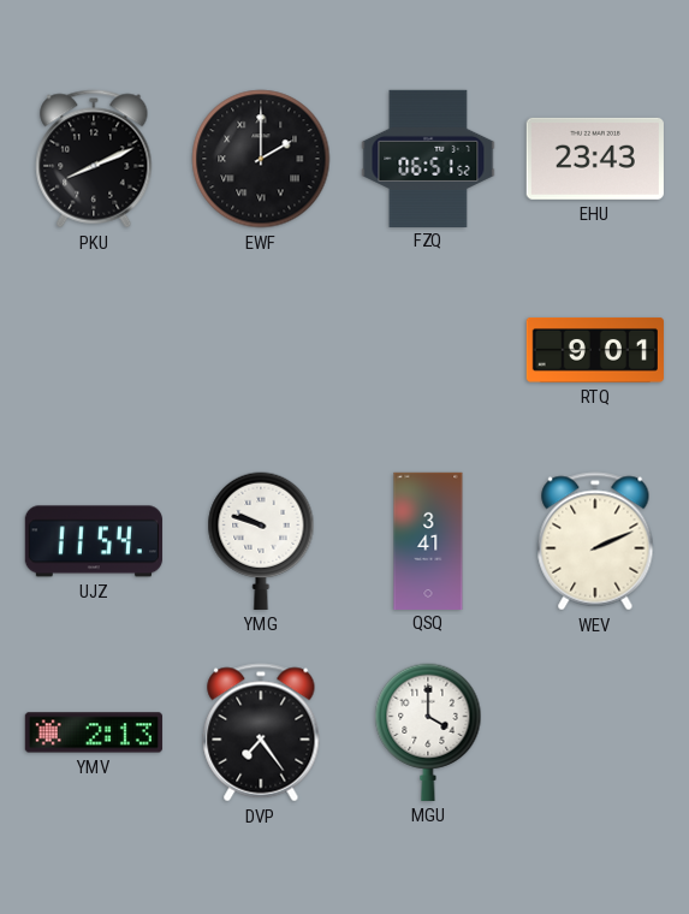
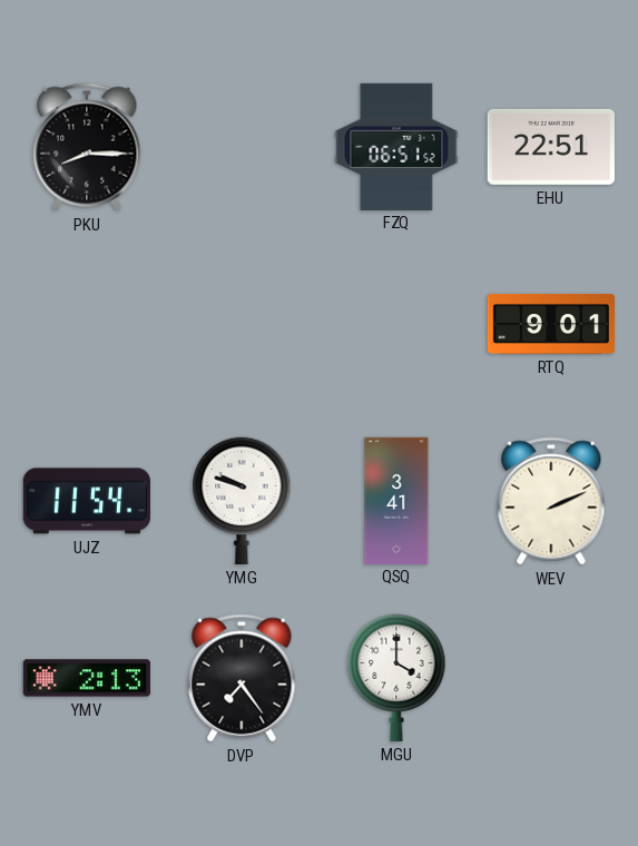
PKU: 8:11 -> 8:15 (87, 147)
EWF: 2:00 -> none (261, 159)
EHU: 23:43 -> 22:51 (551, 147)
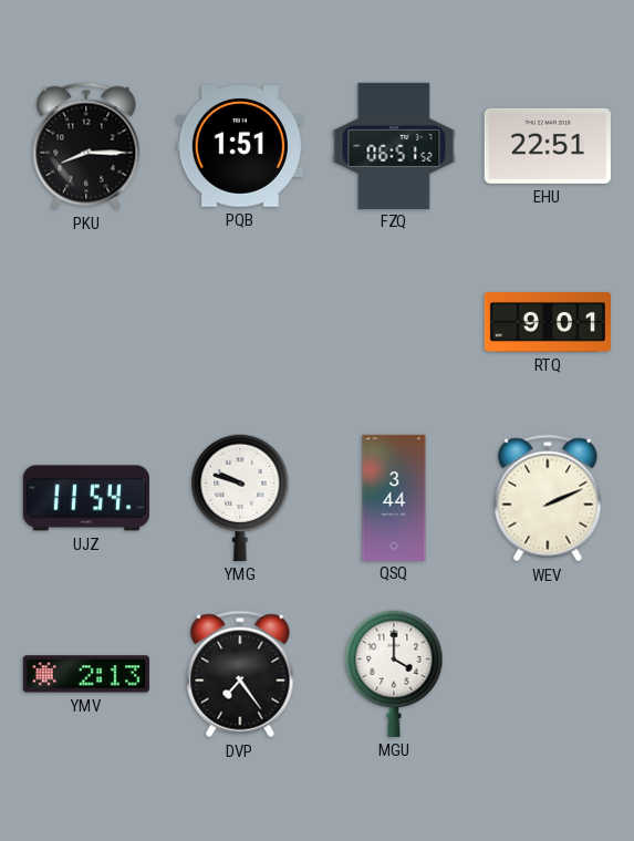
PQB: none -> 1:51 (240, 147)
QSQ: 3:41 -> 3:44 (394, 497)
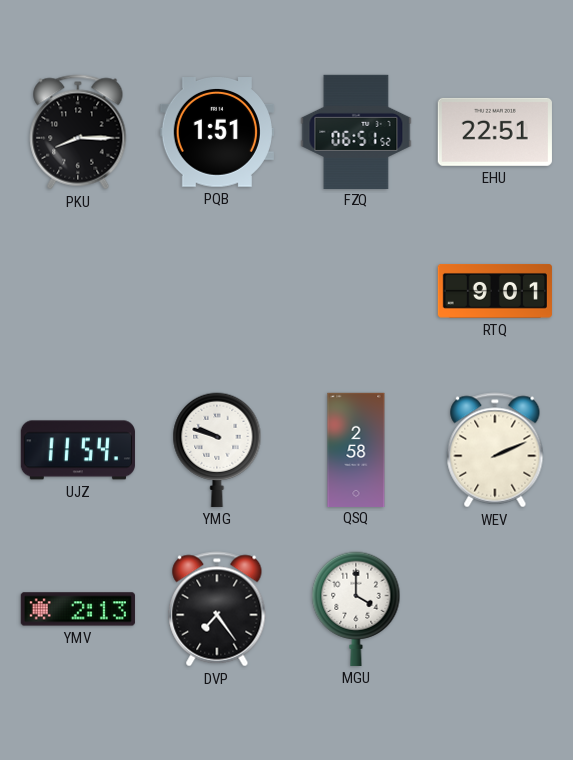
QSQ: 3:44 -> 2:58 (356, 449)
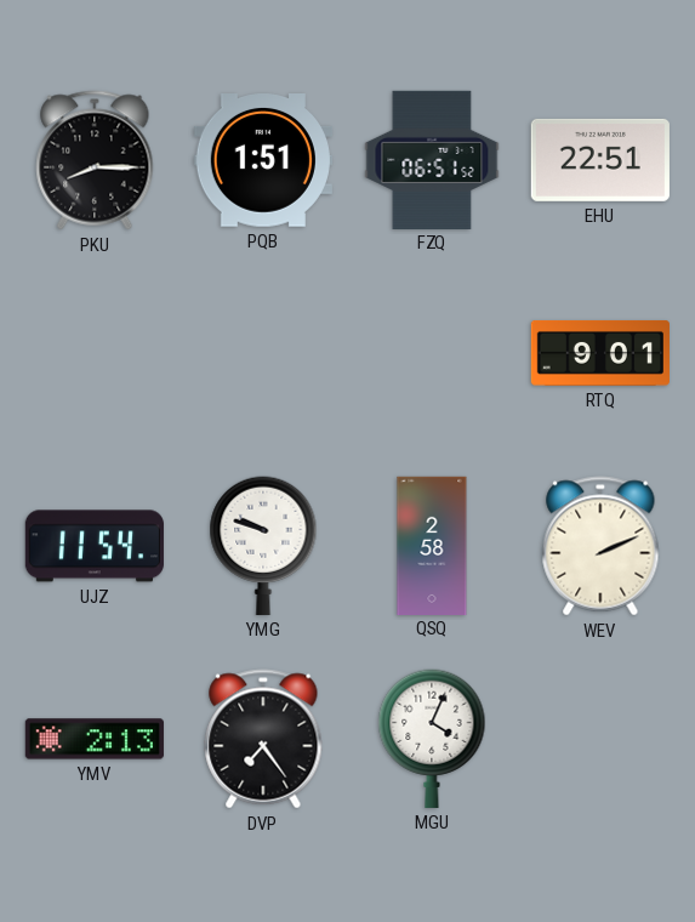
MGU: 4:00 -> 4:04 (432, 739)
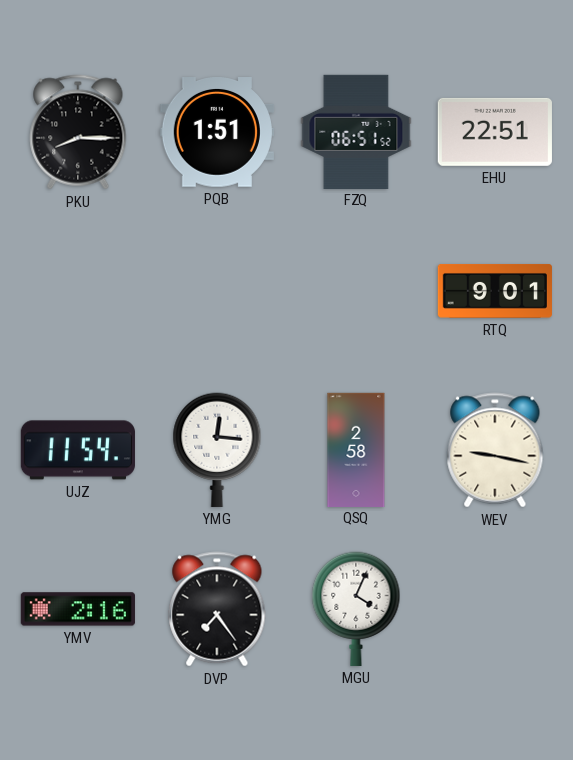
YMG: 9:48 -> 12:16 (217, 450)
WEV: 2:11 -> 9:17 (495, 450)
YMV: 2:13 -> 2:16 (78, 609)
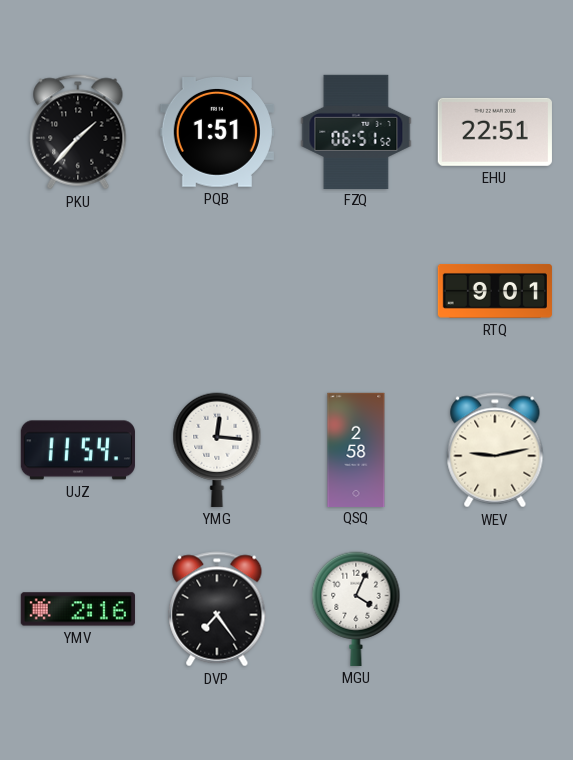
PKU: 8:15 -> 1:37 (78, 132)
WEV: 9:17 -> 9:13 (495, 450)
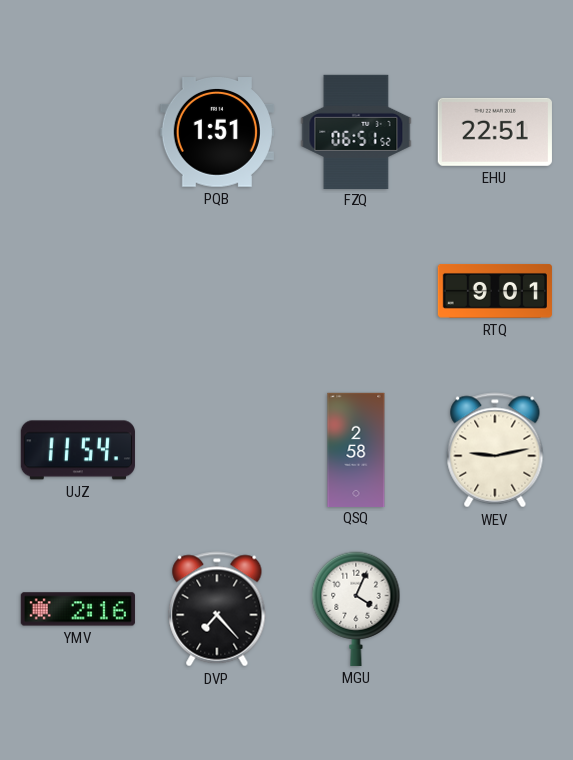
PKU: 1:37 -> none (78, 132)
YMG: 12:16 -> none (217, 450)
DVP: 7:24 -> 7:23 (217, 609)
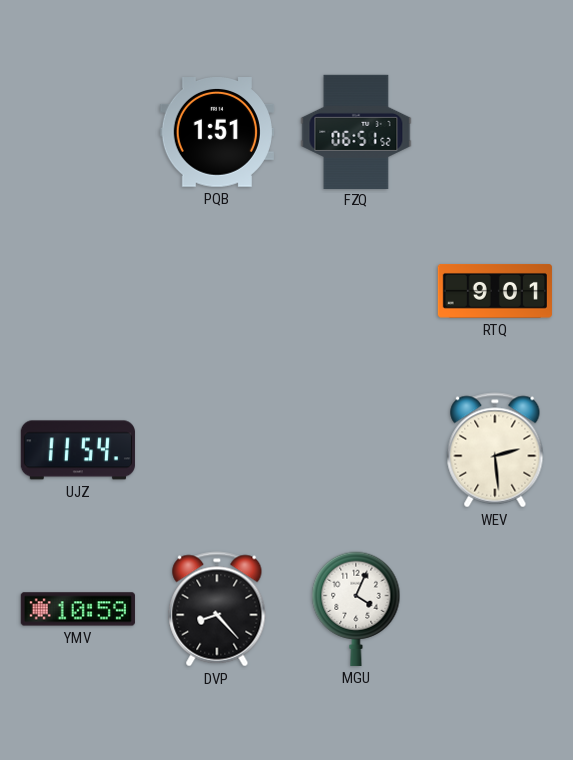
EHU: 22:51 -> none (495, 132)
QSQ: 2:58 -> none (356, 449)
WEV: 9:13 -> 2:29 (495, 450)
YMV: 2:16 -> 10:59 (78, 609)
DVP: 7:23 -> 8:23 (217, 609)
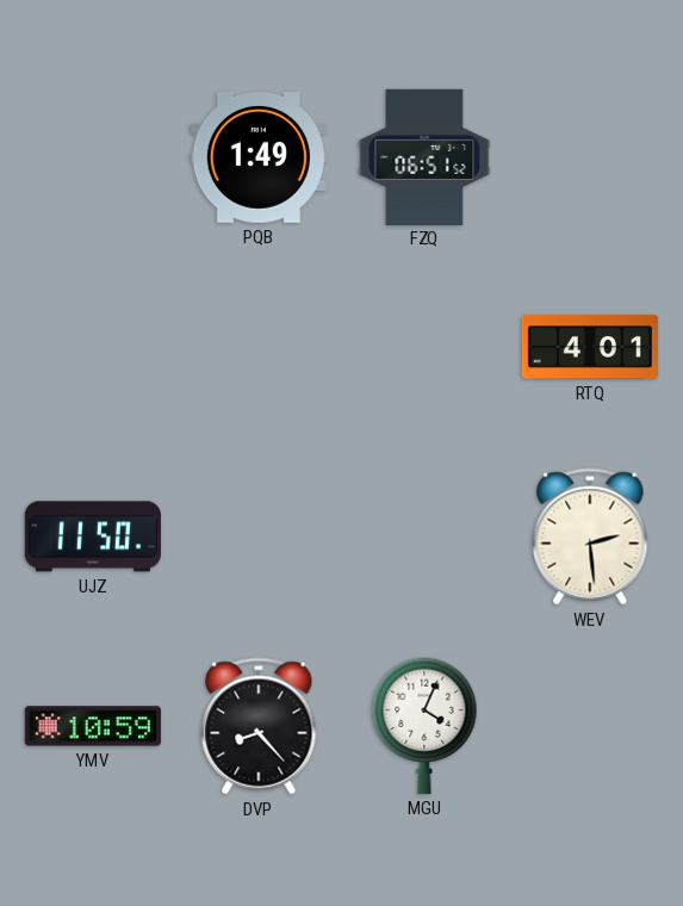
PQB: 1:51 -> 1:49 (259, 159)
RTQ: 9:01 -> 4:01 (589, 348)
UJZ: 11:54 -> 11:50 (93, 536)
